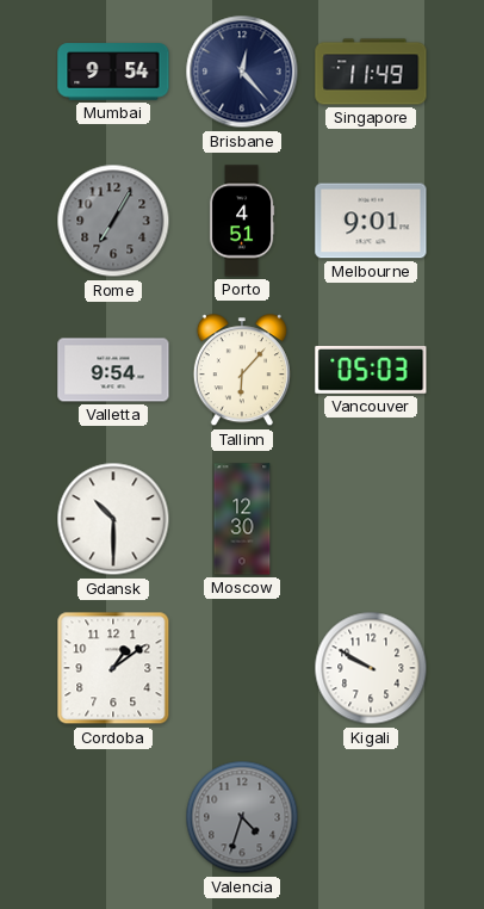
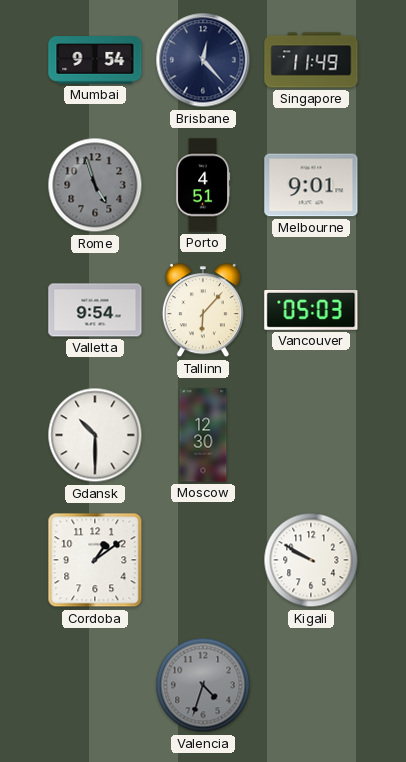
Rome: 7:05 -> 4:57 (95, 185)
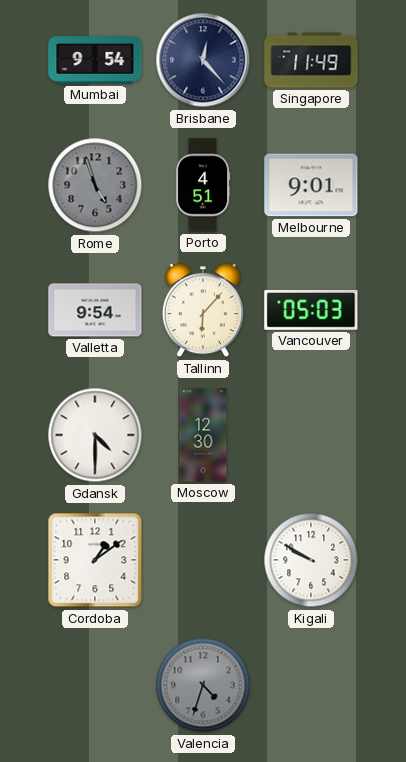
Gdansk: 10:30 -> 4:30 (95, 435)
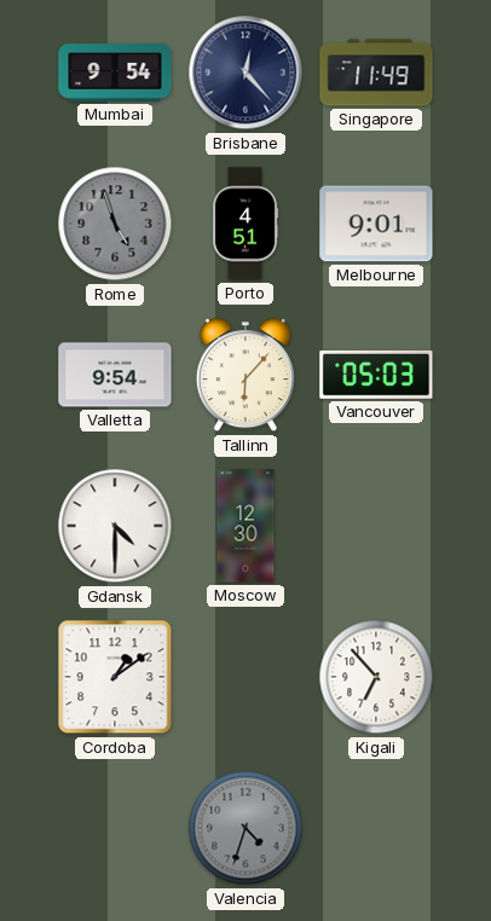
Kigali: 9:50 -> 6:53 (376, 677)
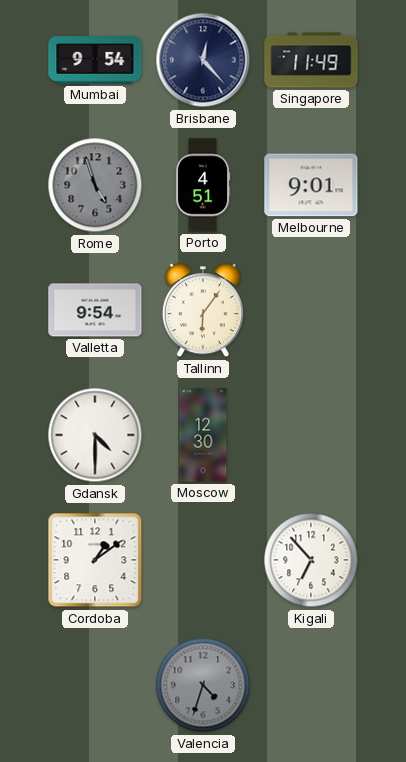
Tallinn: 6:07 -> 6:06 (203, 311)
Vancouver: 05:03 -> none (376, 375)
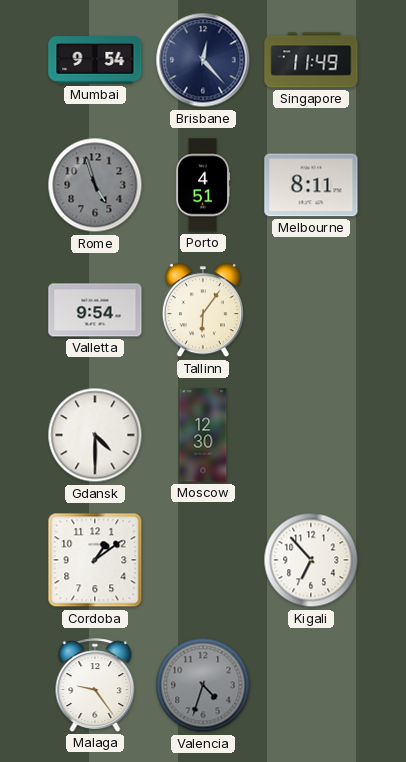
Melbourne: 9:01 -> 8:11 (311, 185)
Malaga: none -> 9:24 (95, 685)
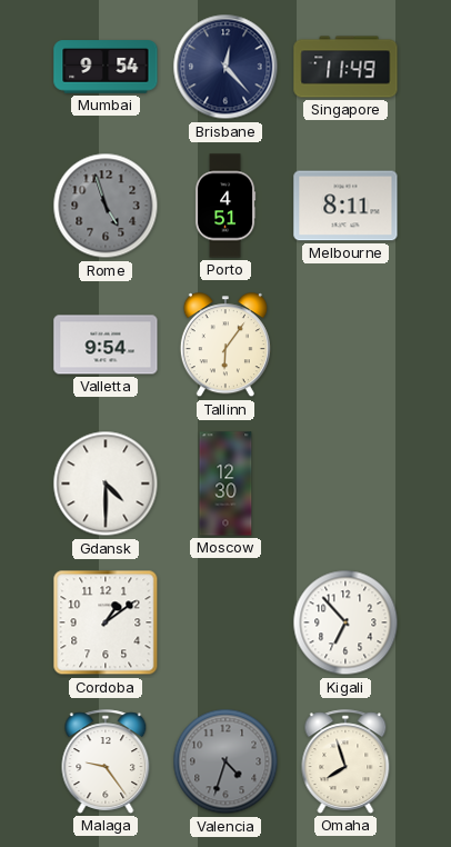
Omaha: none -> 7:57 (345, 761)
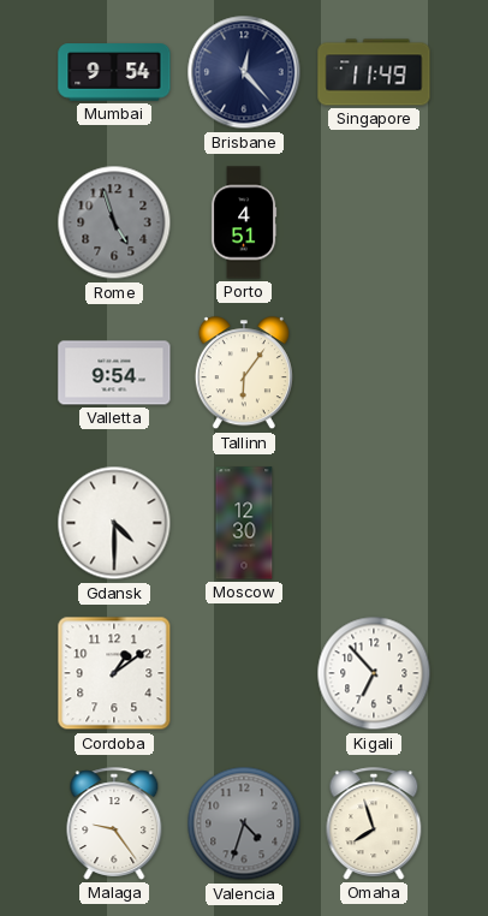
Melbourne: 8:11 -> none (345, 206)
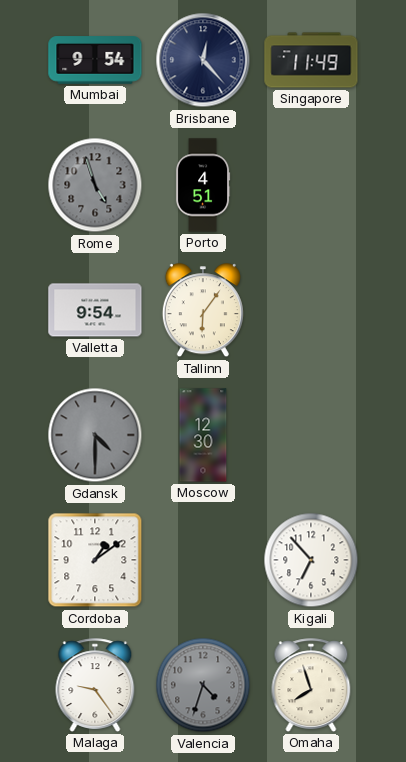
Gdansk dial: white -> grey (95, 435)
